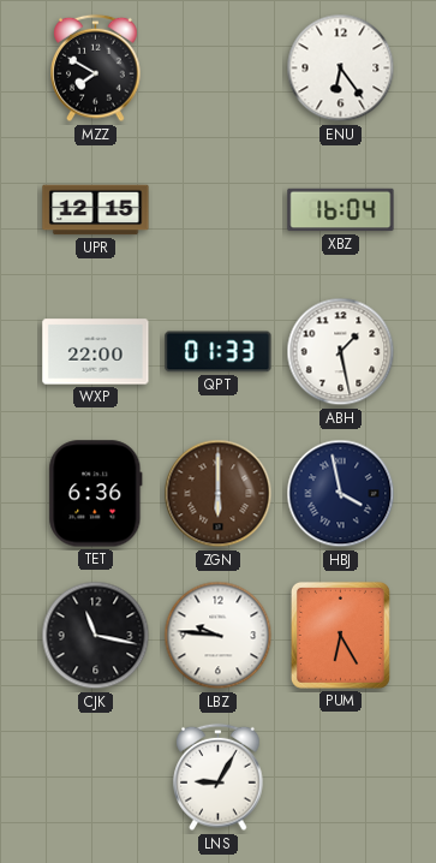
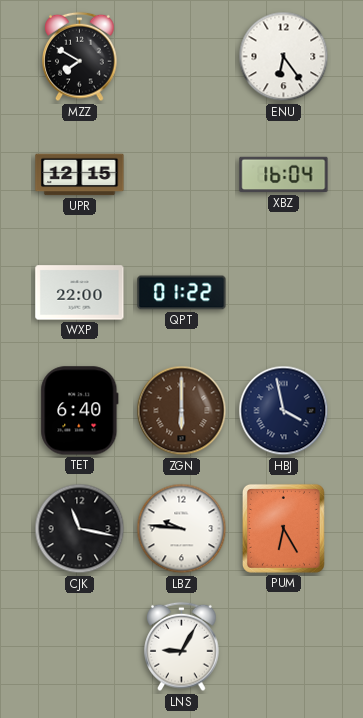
QPT: 01:33 -> 01:22 (182, 293)
ABH: 1:28 -> none (341, 352)
TET: 6:36 -> 6:40 (80, 411)
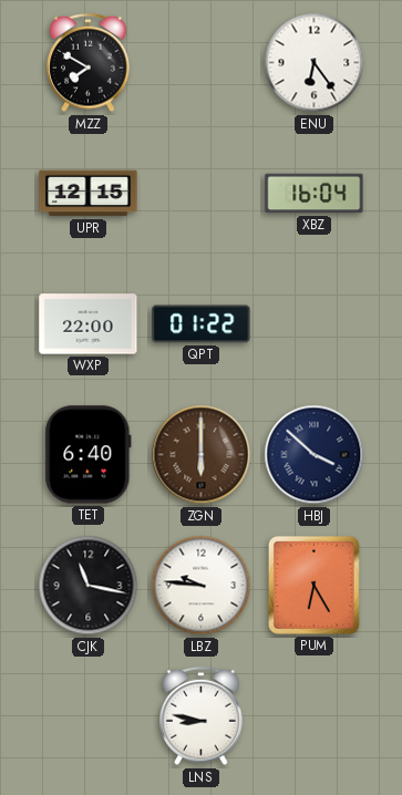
HBJ: 3:58 -> 3:52 (315, 455)
LNS: 9:05 -> 8:47 (202, 716)
